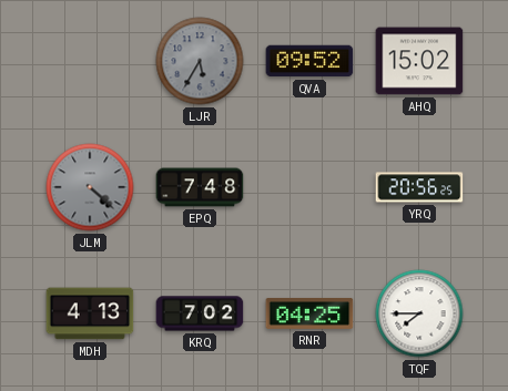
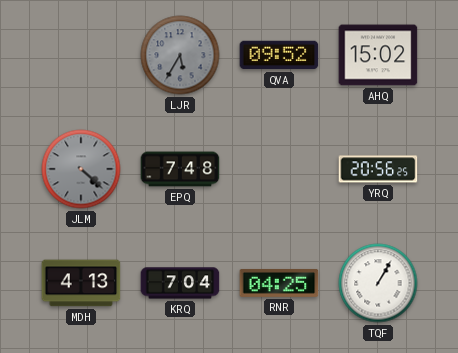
KRQ: 7:02 -> 7:04 (180, 283)
TQF: 7:45 -> 1:05 (378, 283)
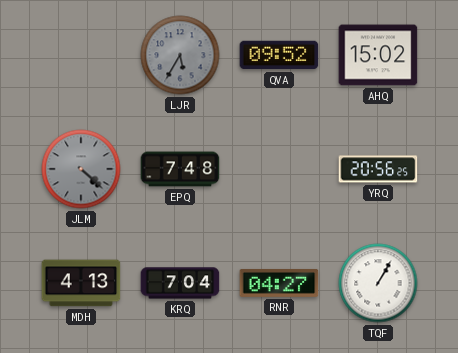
RNR: 04:25 -> 04:27 (279, 283)
